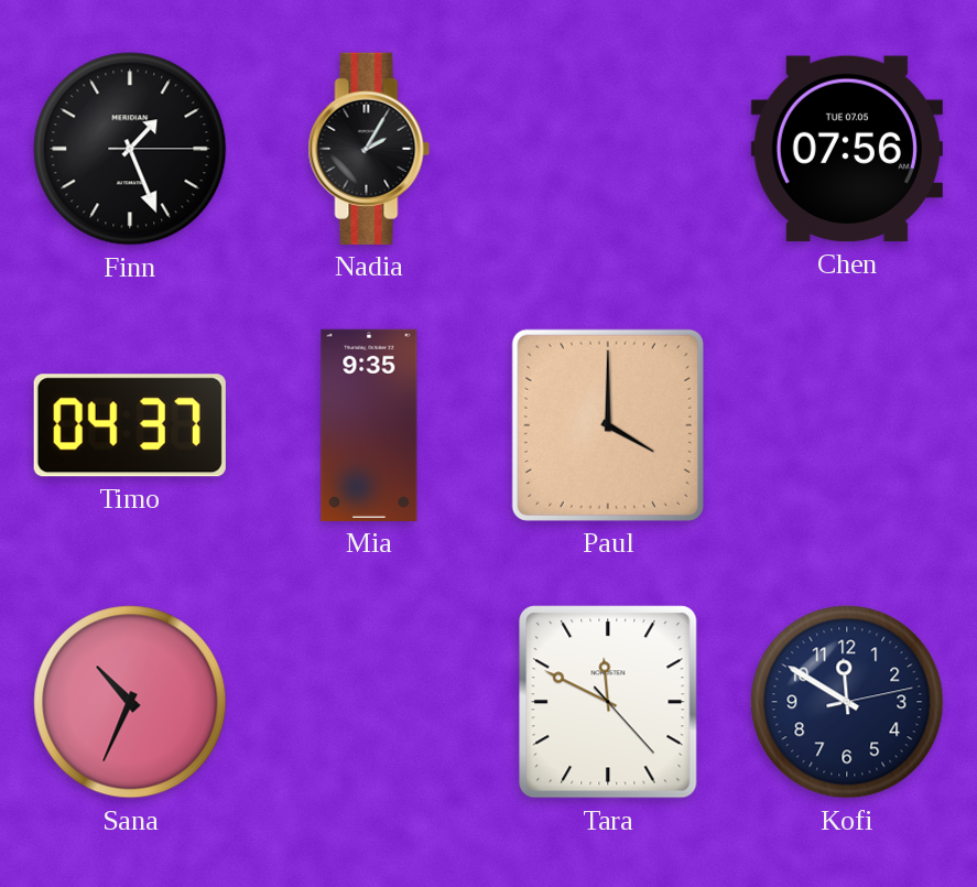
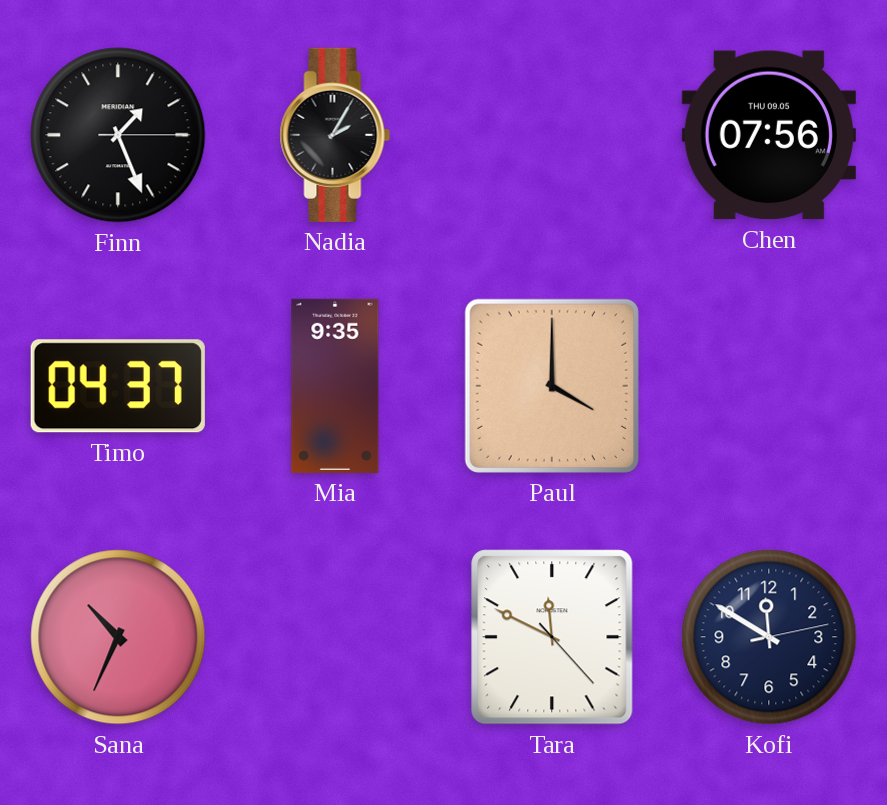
Chen date: TUE 07.05 -> THU 09.05 (769, 135)
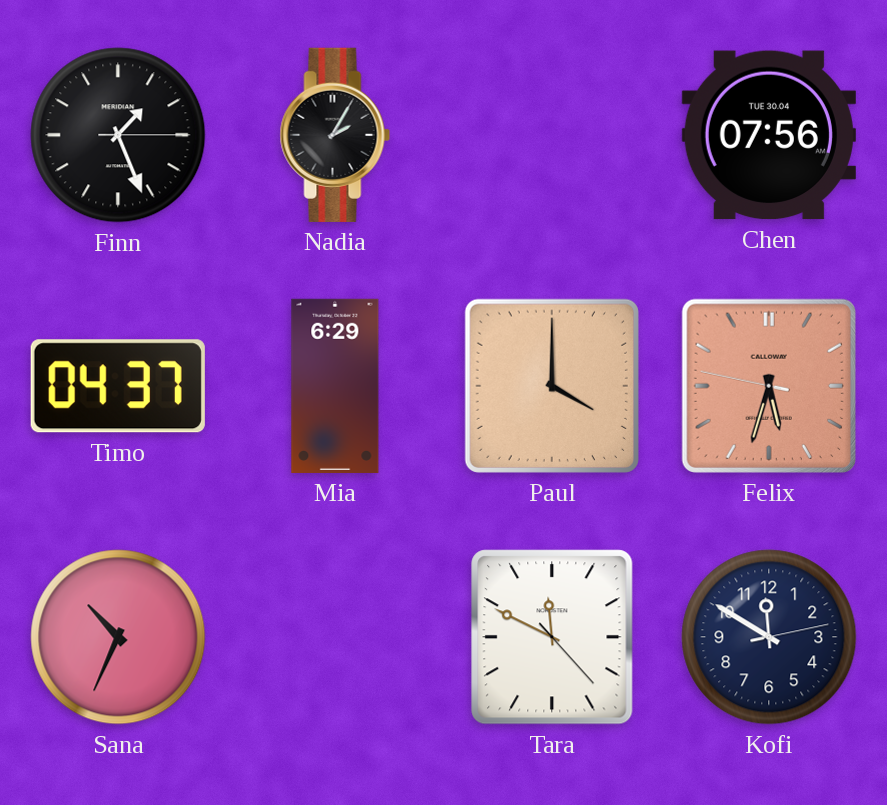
Chen date: THU 09.05 -> TUE 30.04 (769, 135)
Mia: 9:35 -> 6:29 (335, 386)
Felix: none -> 5:32 (769, 386)
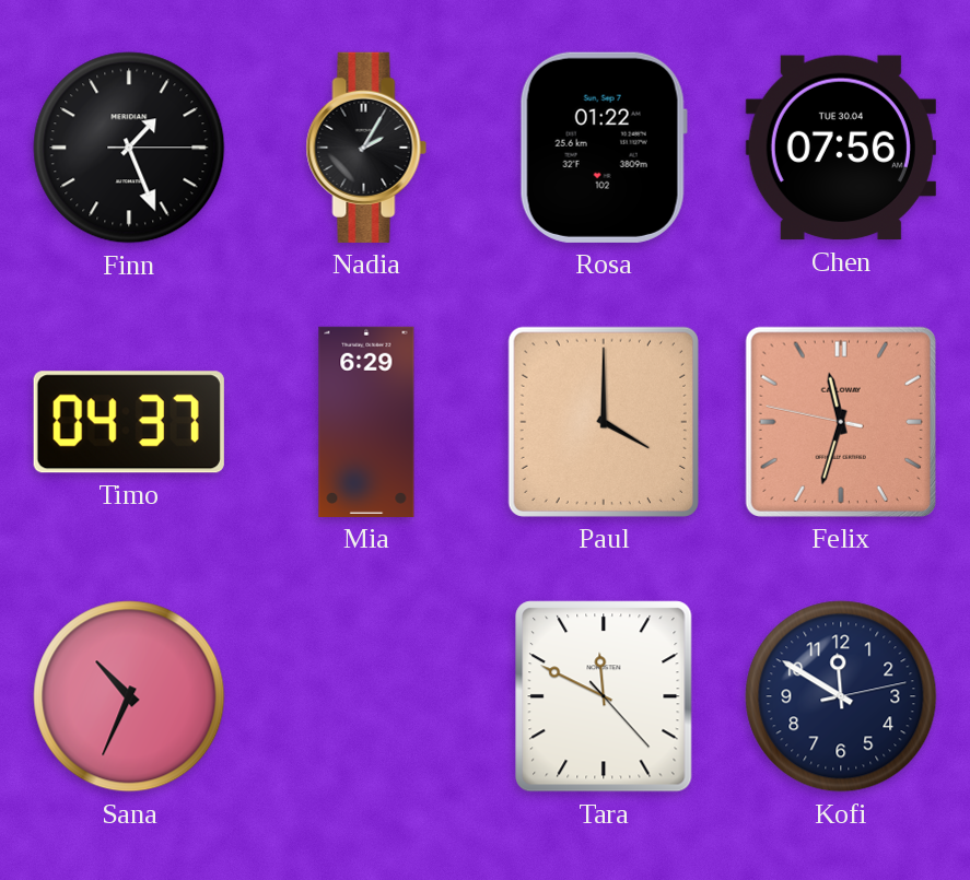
Rosa: none -> 01:22 (604, 148)
Felix: 5:32 -> 11:32 (841, 422)
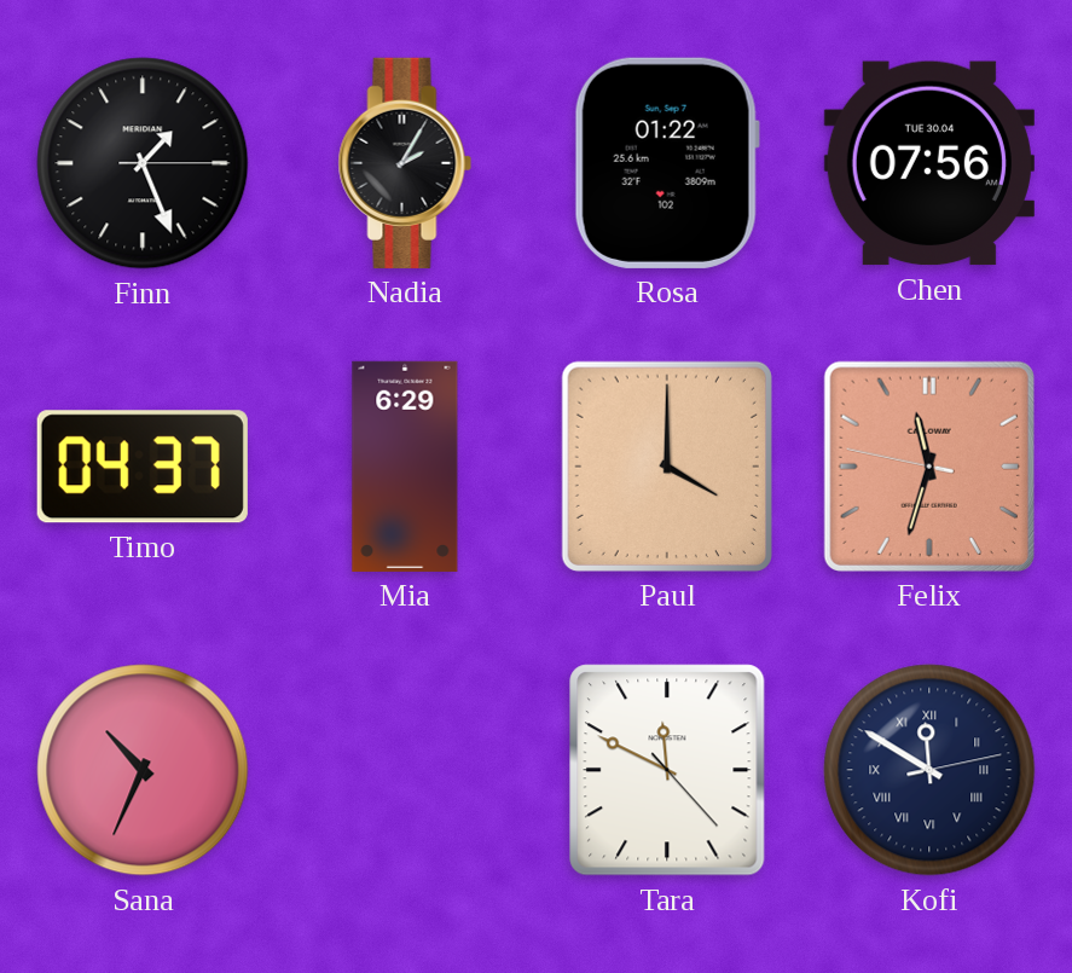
Kofi numerals: Arabic -> Roman (929, 770)
